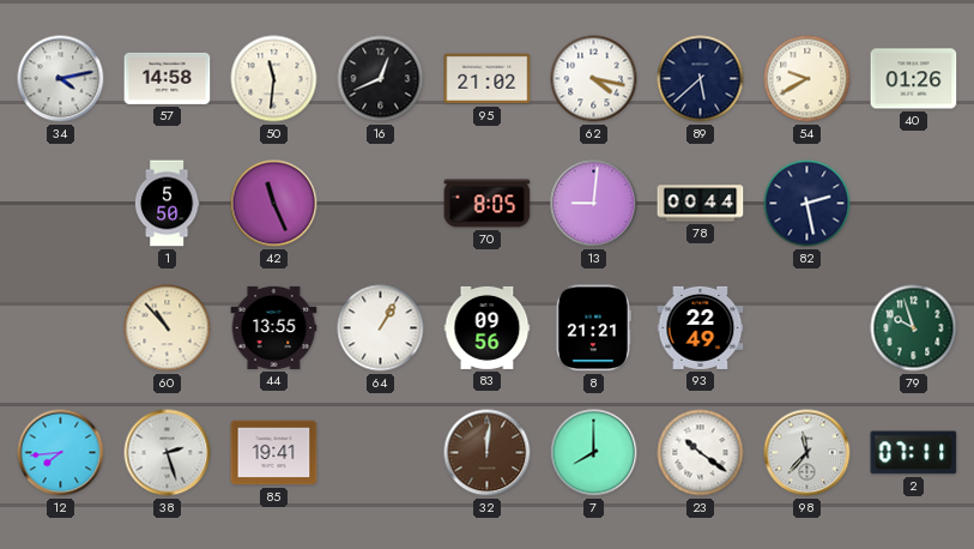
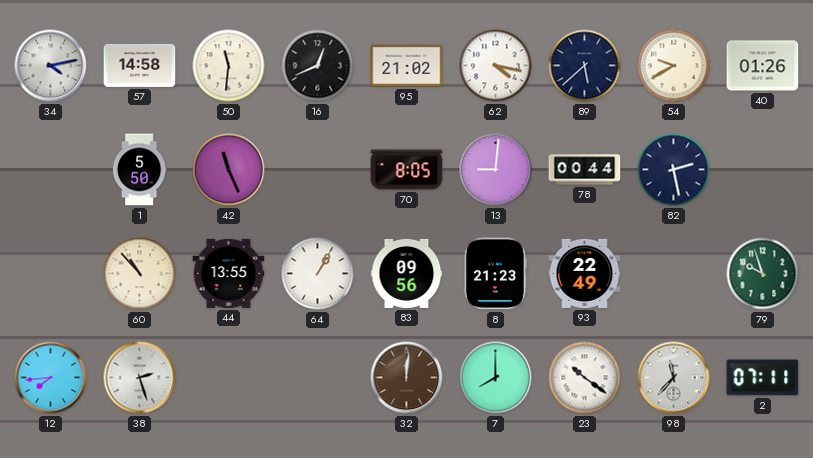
8: 21:21 -> 21:23 (495, 274)
85: 19:41 -> none (274, 453)
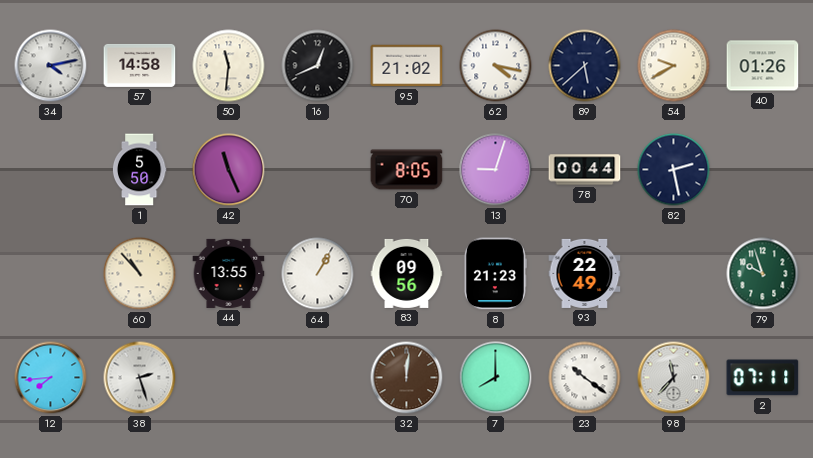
13: 9:01 -> 9:03 (496, 170)
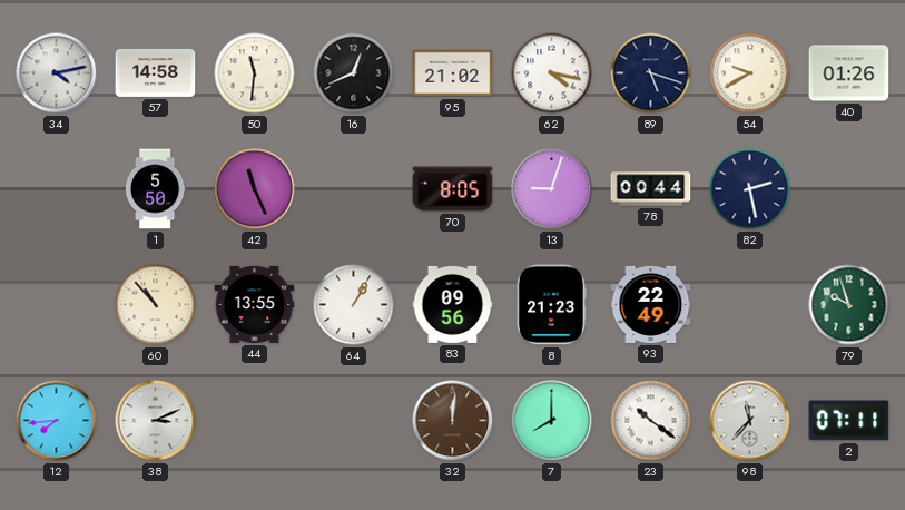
89: 5:38 -> 5:18 (651, 73)
38: 2:27 -> 3:11 (156, 421)
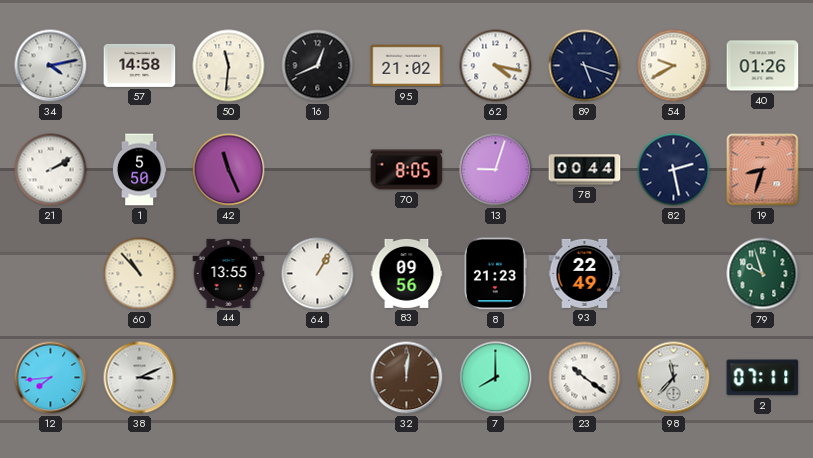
21: none -> 2:10 (51, 170)
19: none -> 8:33 (763, 170)
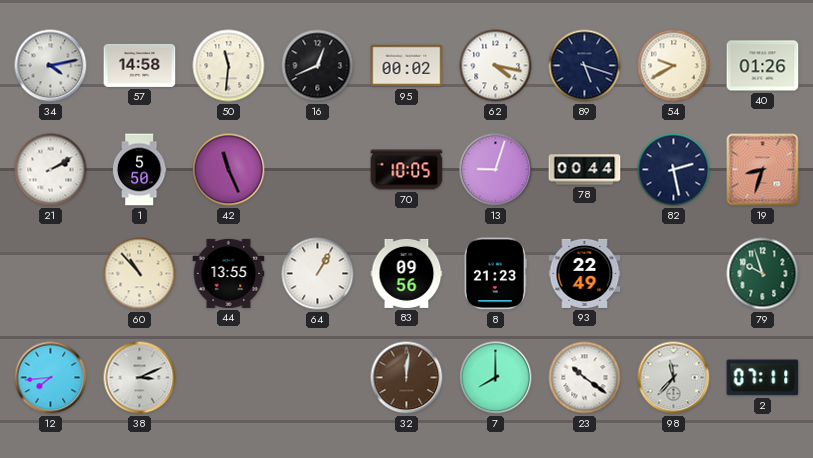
95: 21:02 -> 00:02 (407, 66)
70: 8:05 -> 10:05 (407, 170)
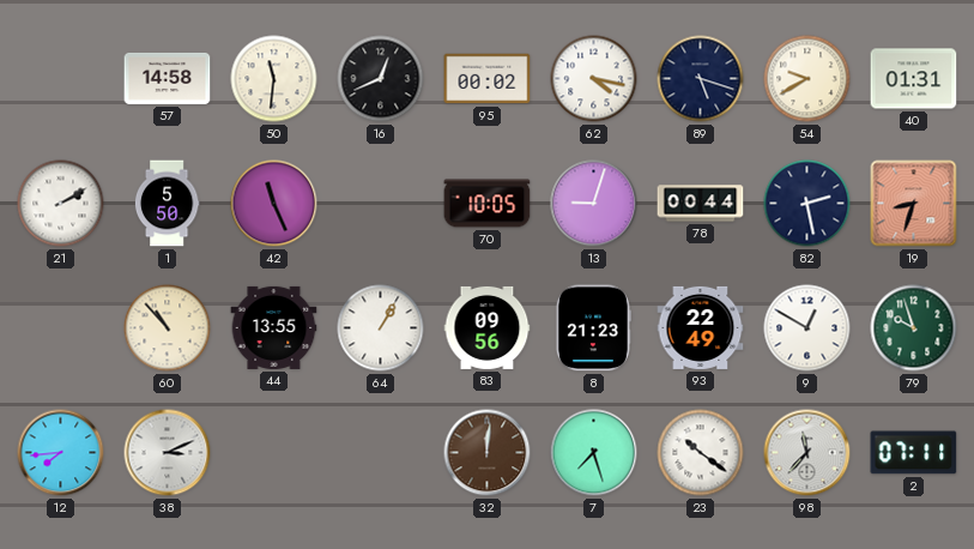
34: 4:13 -> none (51, 66)
40: 01:26 -> 01:31 (914, 79)
9: none -> 12:50 (807, 328)
7: 8:00 -> 7:27 (594, 453)
